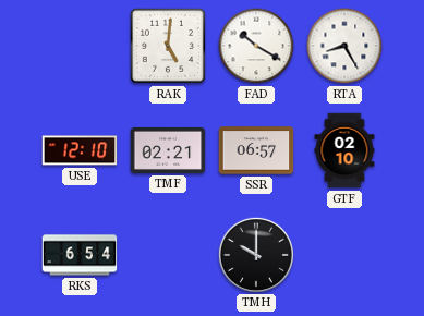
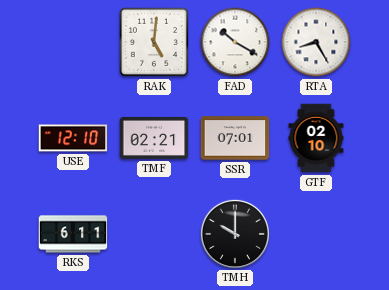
SSR: 06:57 -> 07:01 (235, 138)
RKS: 6:54 -> 6:11 (73, 234)
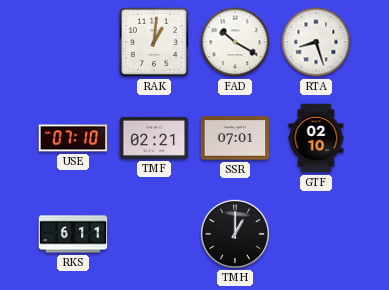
RAK: 5:01 -> 1:01 (154, 42)
RTA: 8:25 -> 8:27 (316, 42)
USE: 12:10 -> 07:10 (73, 138)
TMH: 10:00 -> 1:00 (234, 233)
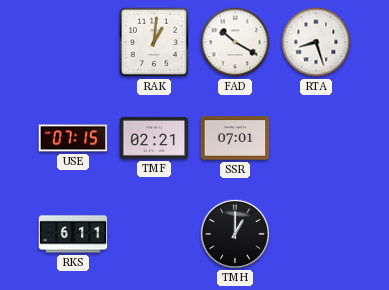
USE: 07:10 -> 07:15 (73, 138)
GTF: 02:10 -> none (316, 138)
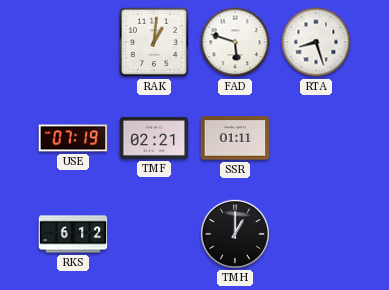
FAD: 10:20 -> 5:48 (235, 42)
USE: 07:15 -> 07:19 (73, 138)
SSR: 07:01 -> 01:11 (235, 138)
RKS: 6:11 -> 6:12 (73, 234)
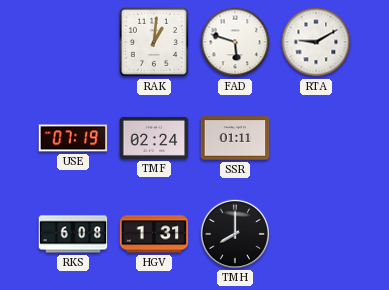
RTA: 8:27 -> 9:10 (316, 42)
TMF: 02:21 -> 02:24 (154, 138)
RKS: 6:12 -> 6:08 (73, 234)
HGV: none -> 1:31 (154, 234)
TMH: 1:00 -> 8:00 (234, 233)
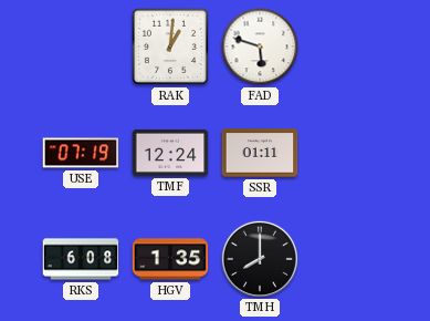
RTA: 9:10 -> none (316, 42)
TMF: 02:24 -> 12:24 (170, 153)
HGV: 1:31 -> 1:35 (170, 259)
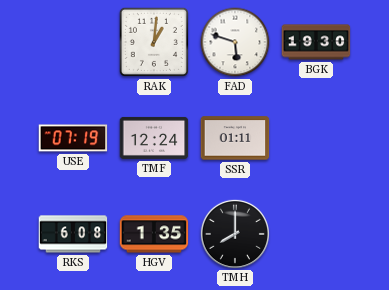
BGK: none -> 19:30 (316, 42)
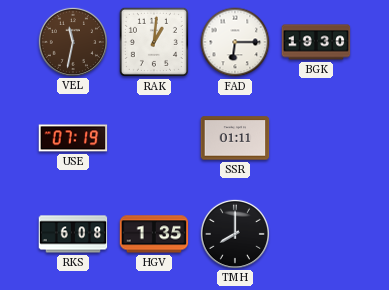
VEL: none -> 11:32 (72, 41)
FAD: 5:48 -> 6:15 (235, 42)
TMF: 12:24 -> none (154, 138)
